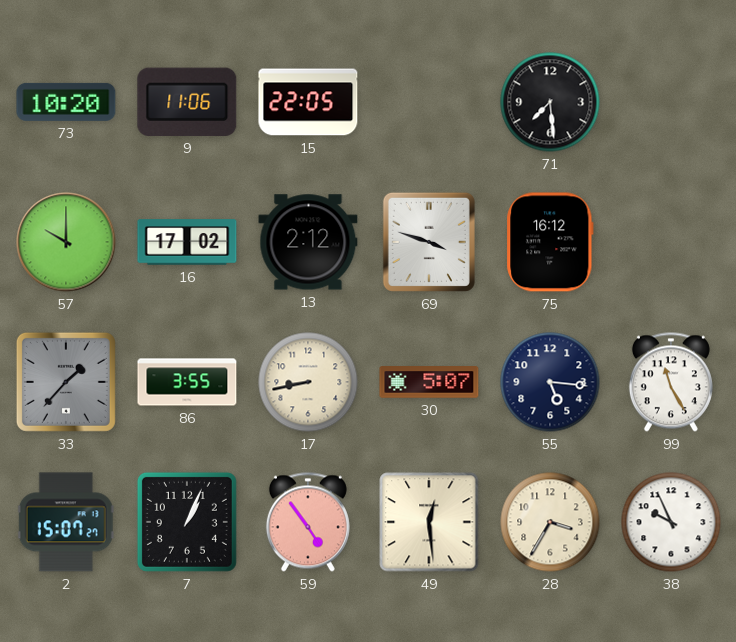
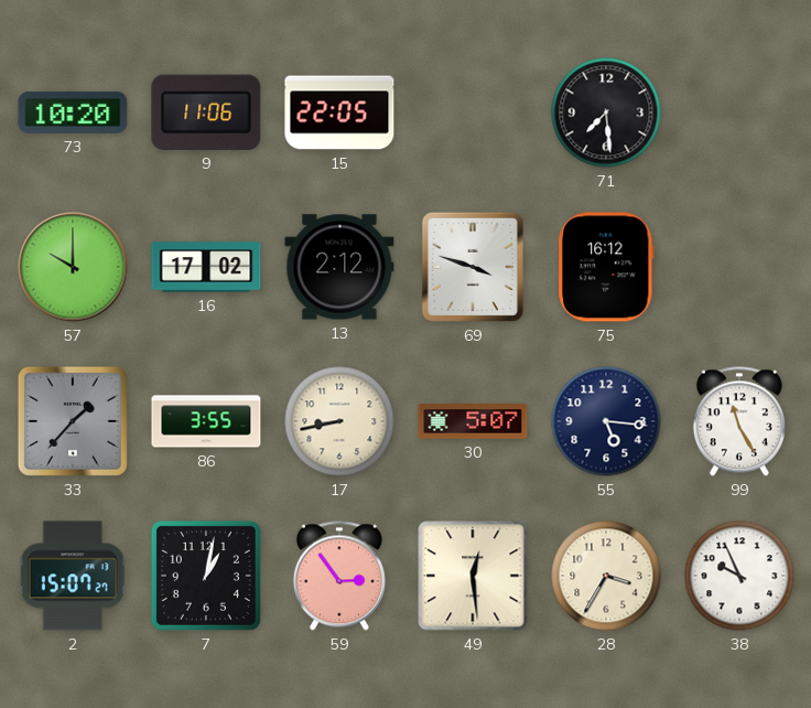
7: 1:04 -> 1:02 (206, 576)
59: 4:54 -> 2:54 (339, 576)
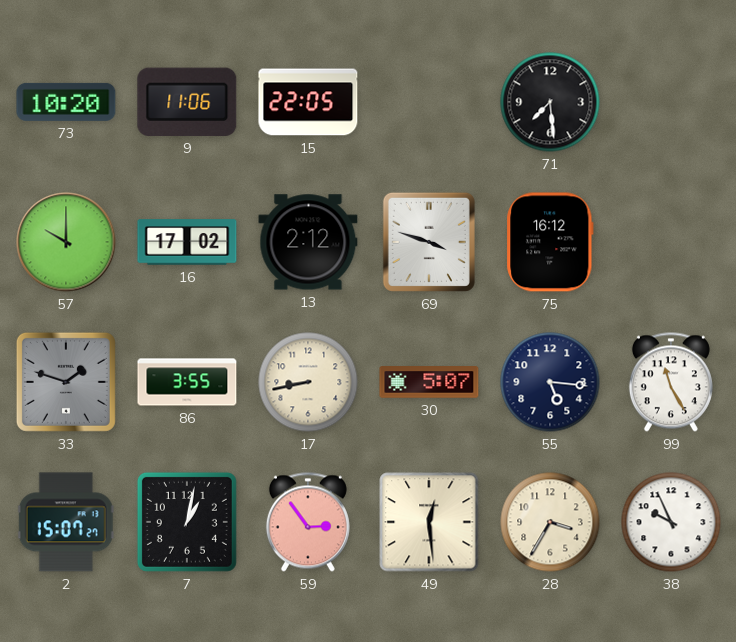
33: 1:37 -> 1:48 (66, 382)
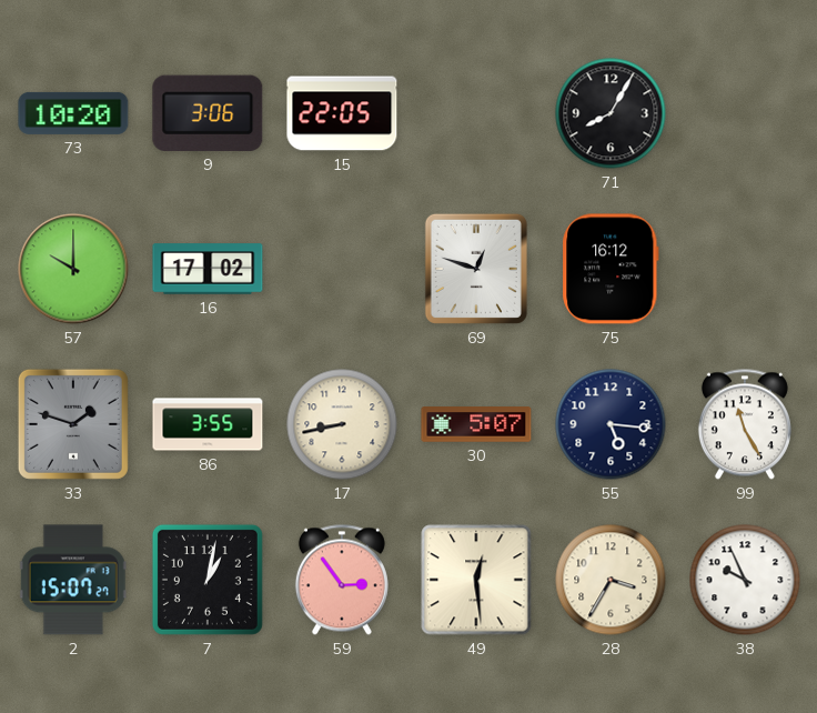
9: 11:06 -> 3:06 (208, 113)
71: 7:29 -> 8:05 (611, 113)
13: 2:12 -> none (308, 242)
69: 3:48 -> 12:48 (476, 269)
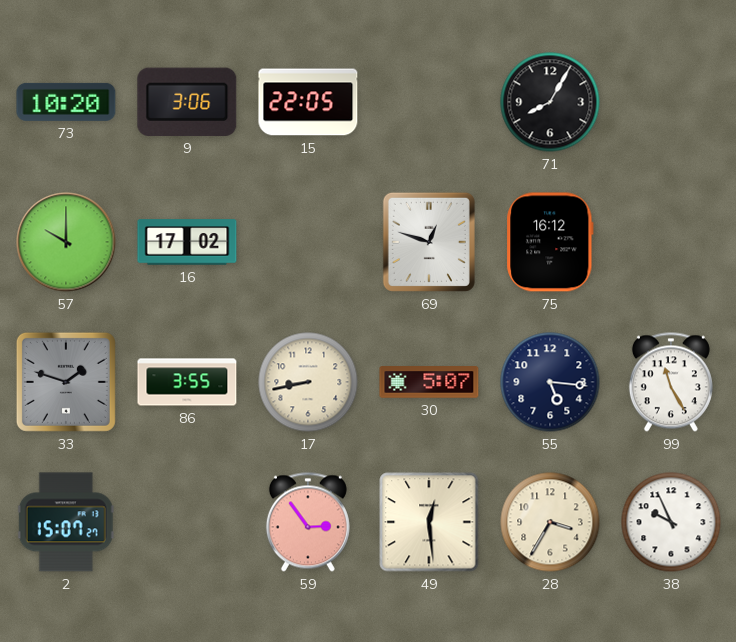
7: 1:02 -> none (208, 580)
